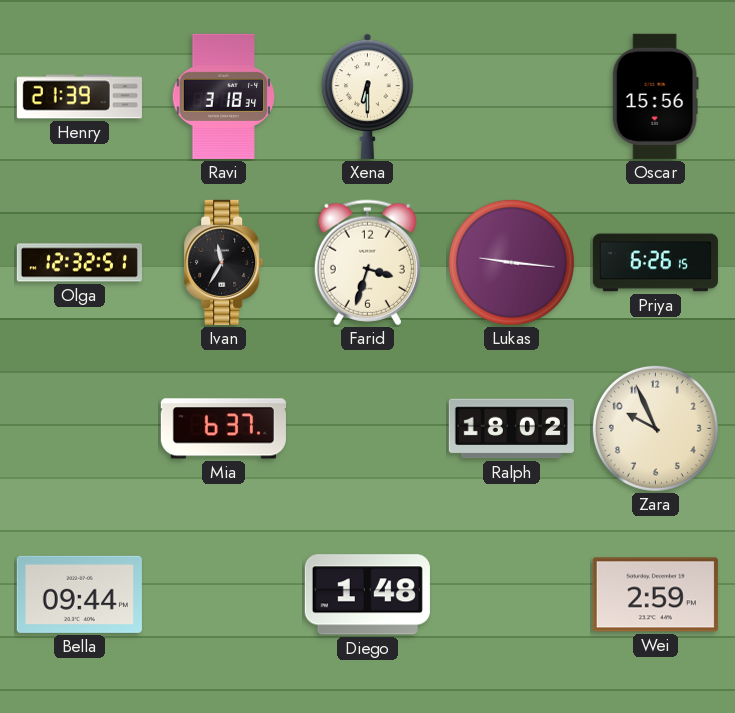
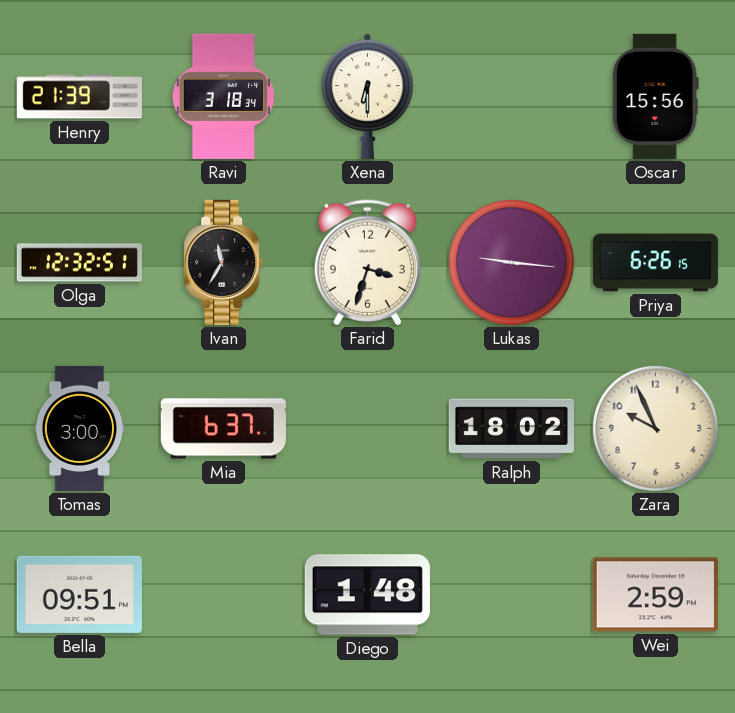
Tomas: none -> 3:00 (80, 428)
Bella: 09:44 -> 09:51 (79, 594)
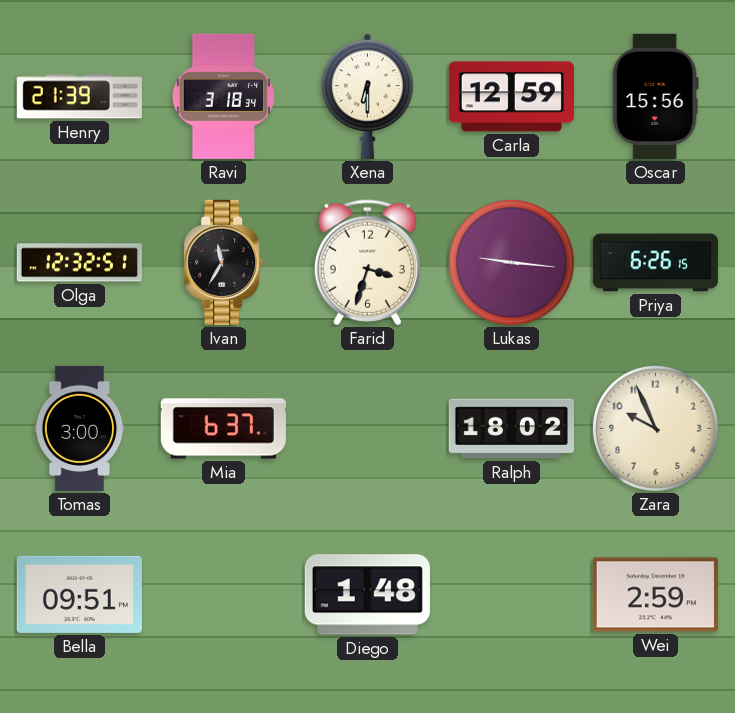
Carla: none -> 12:59 (511, 97)
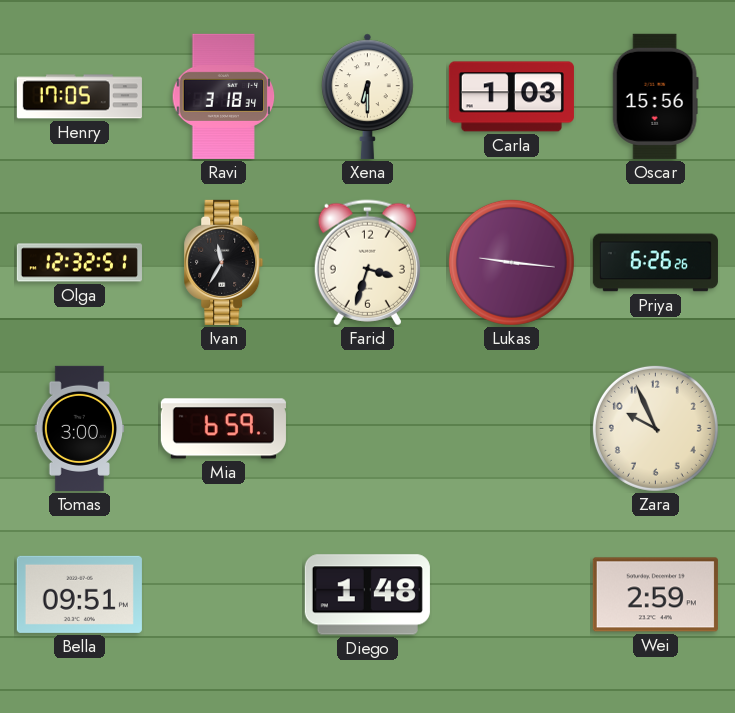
Henry: 21:39 -> 17:05 (79, 97)
Carla: 12:59 -> 1:03 (511, 97)
Priya: 6:26:15 -> 6:26:26 (655, 263)
Mia: 6:37 -> 6:59 (223, 429)
Ralph: 18:02 -> none (511, 429)
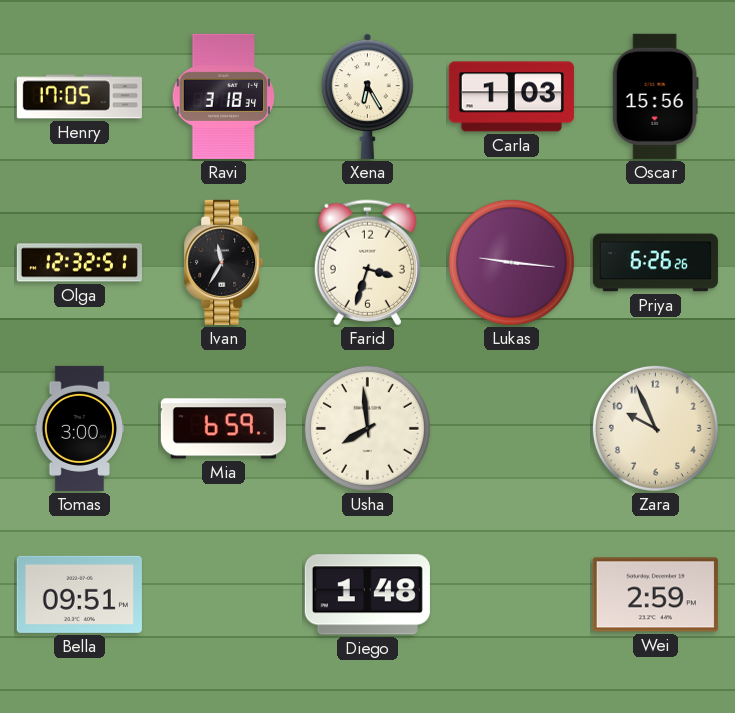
Xena: 6:30 -> 6:25 (368, 96)
Usha: none -> 7:59 (367, 428)
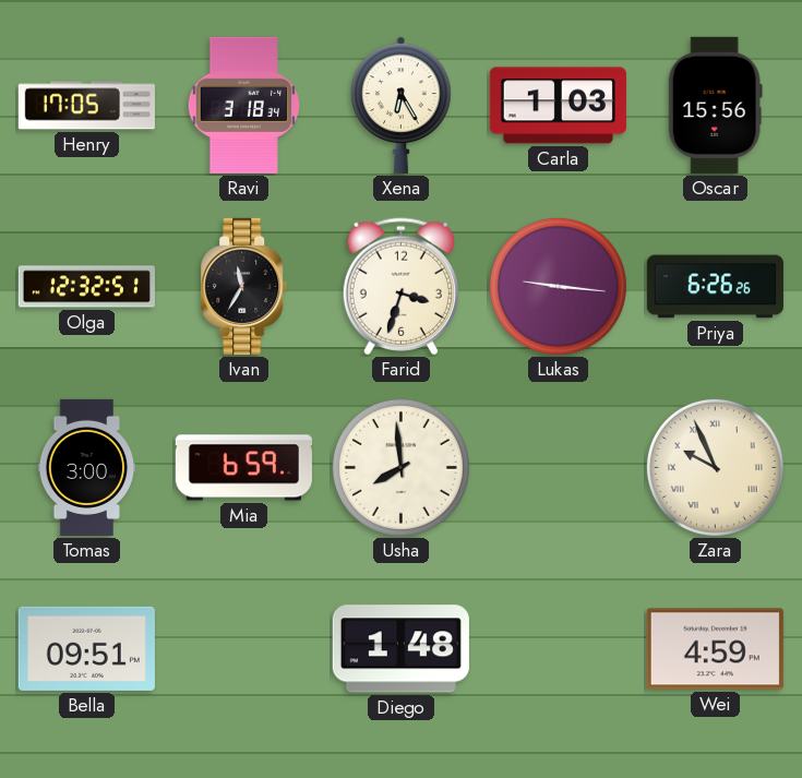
Zara numerals: Arabic -> Roman (715, 467)
Wei: 2:59 -> 4:59 (715, 649)
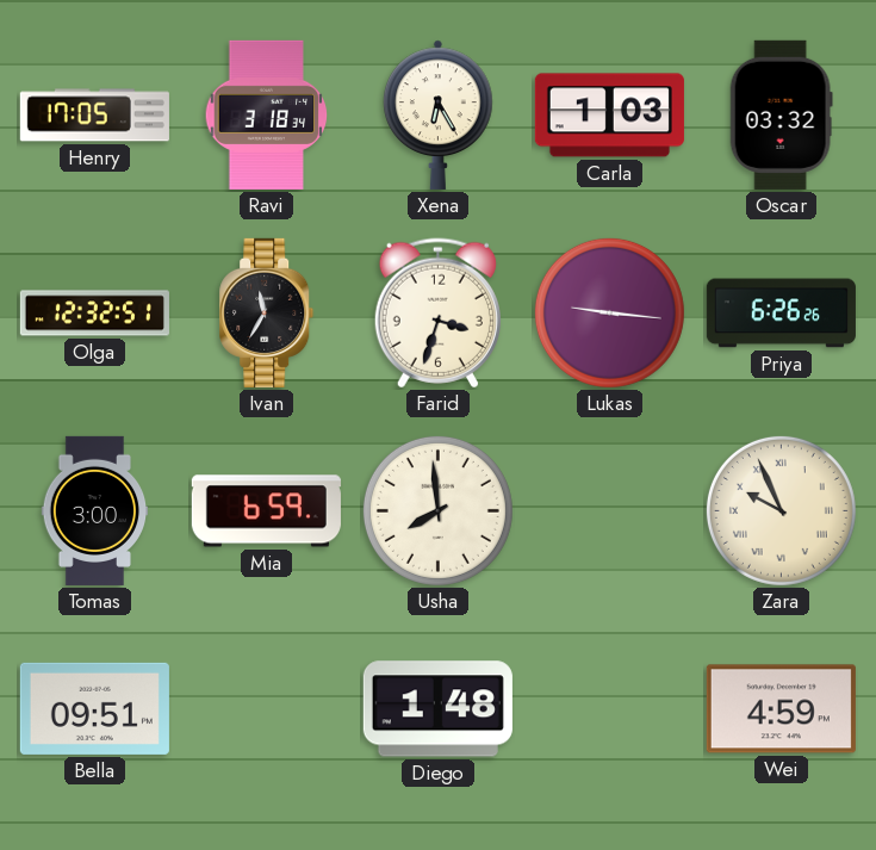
Oscar: 15:56 -> 03:32 (781, 114)
